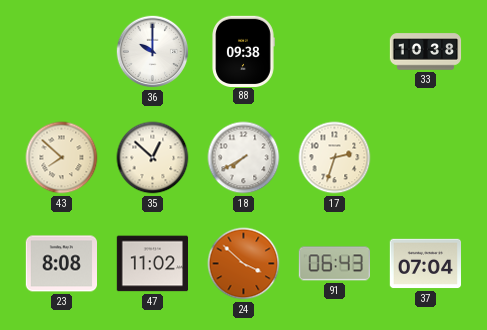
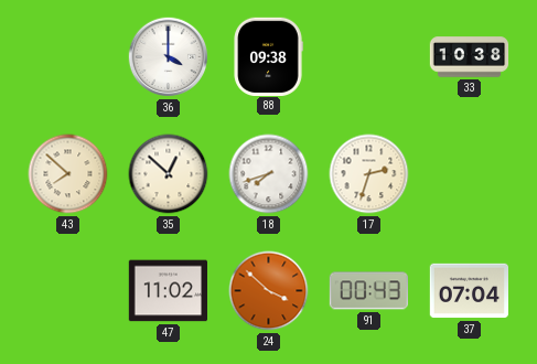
36: 10:00 -> 4:00 (169, 57)
18: 7:40 -> 7:42 (269, 174)
23: 8:08 -> none (61, 264)
91: 06:43 -> 00:43 (368, 291)
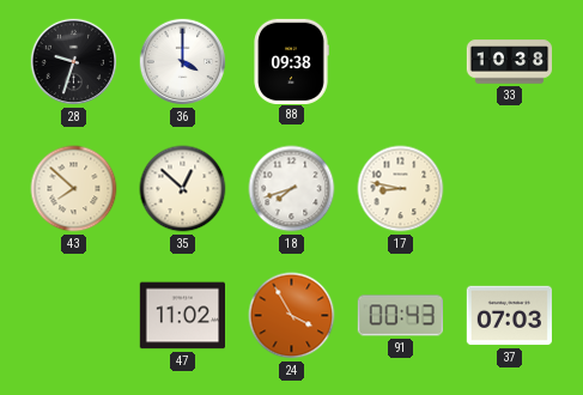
28: none -> 9:33 (74, 62)
17: 2:33 -> 8:47 (401, 189)
24: 3:52 -> 3:55 (292, 316)
37: 07:04 -> 07:03 (510, 316)
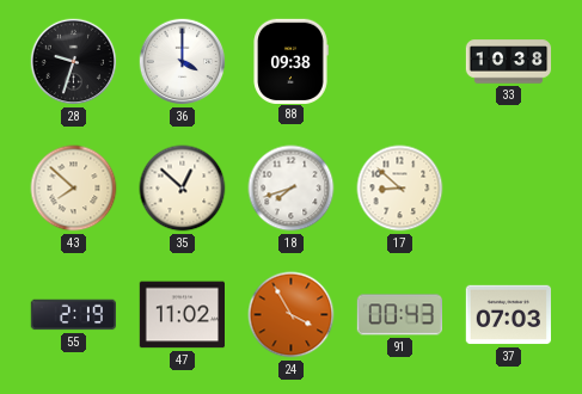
17: 8:47 -> 8:52 (400, 189)
55: none -> 2:19 (73, 315)
